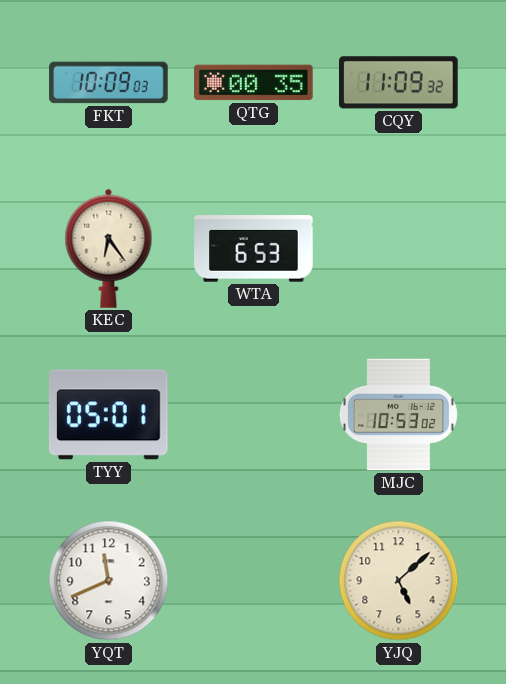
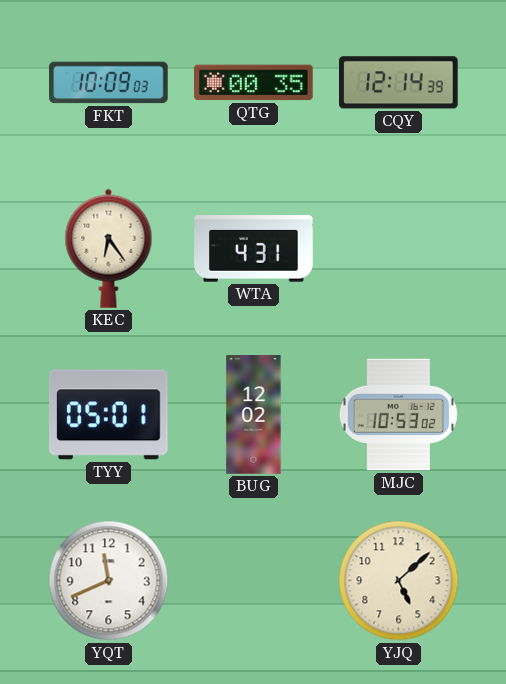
CQY: 11:09 -> 12:14 (399, 83)
WTA: 6:53 -> 4:31 (254, 249)
BUG: none -> 12:02 (254, 415)
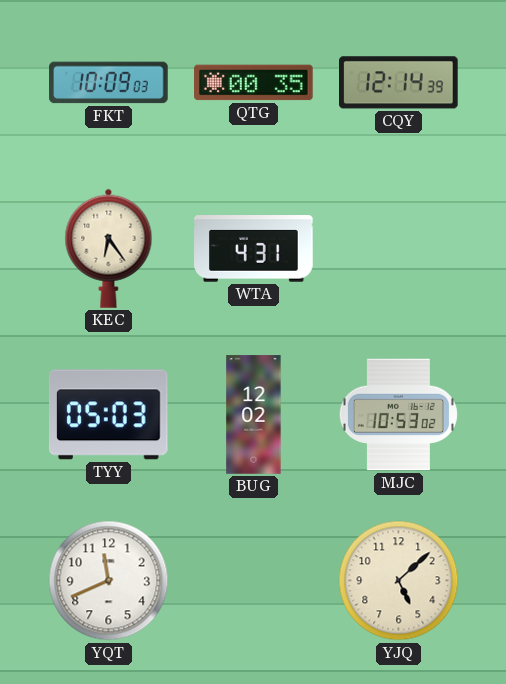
TYY: 05:01 -> 05:03 (109, 415)
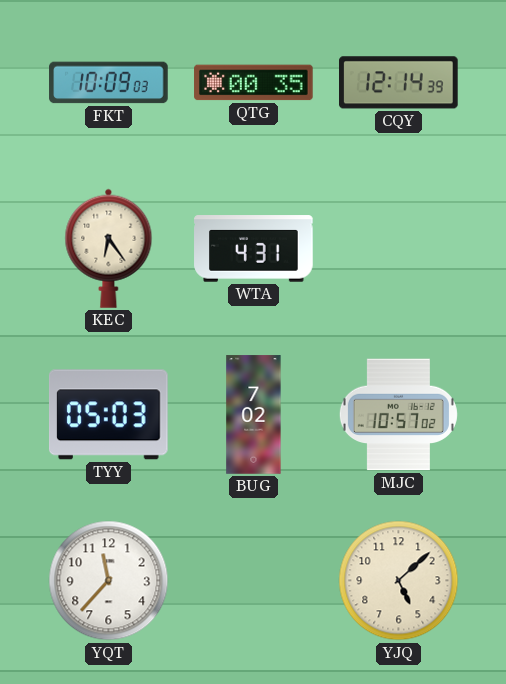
BUG: 12:02 -> 7:02 (254, 415)
MJC: 10:53 -> 10:57 (398, 415)
YQT: 11:41 -> 11:37 (109, 581)
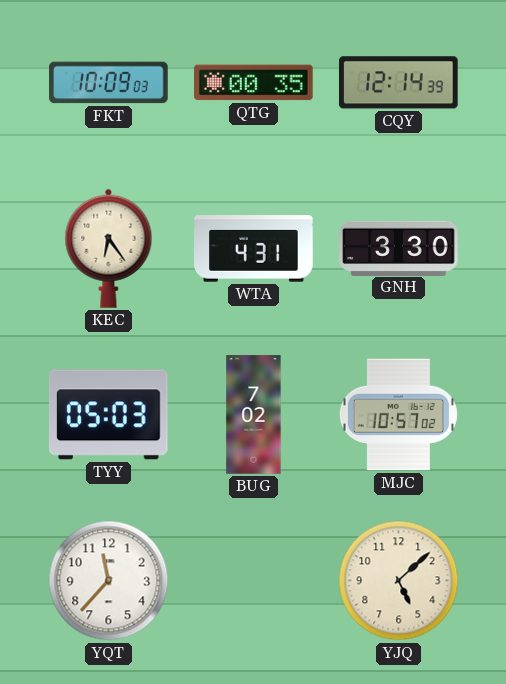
GNH: none -> 3:30 (399, 248)
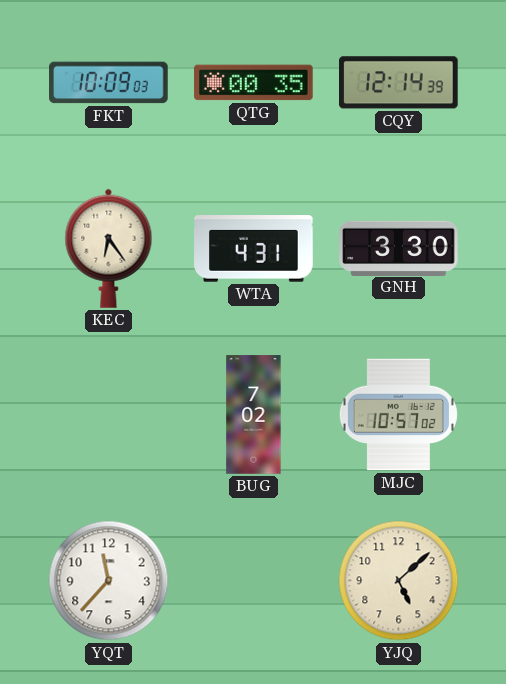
TYY: 05:03 -> none (109, 415)
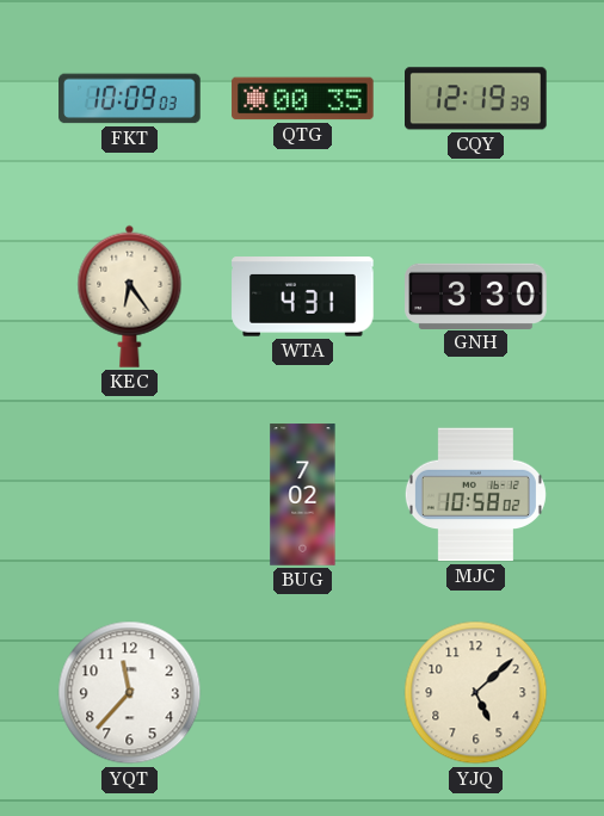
CQY: 12:14 -> 12:19 (476, 99)
MJC: 10:57 -> 10:58 (475, 495)
